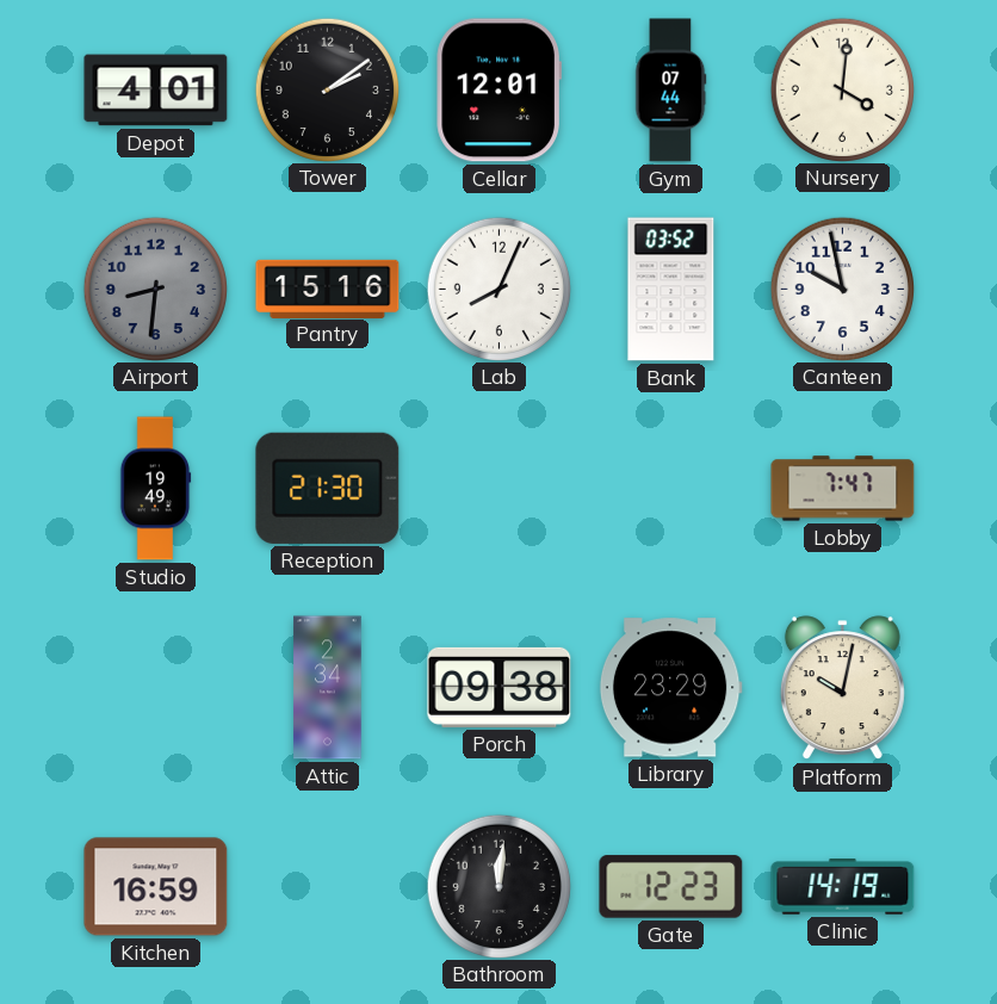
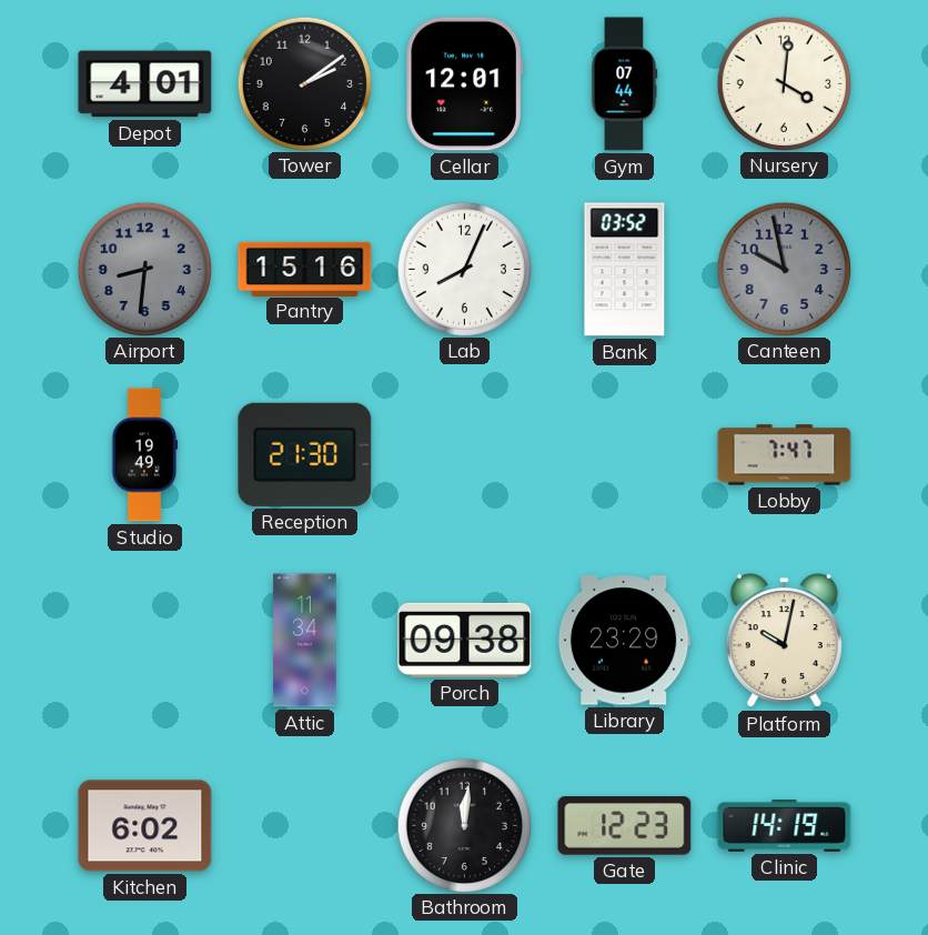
Canteen dial: white -> grey (784, 269)
Attic: 2:34 -> 11:34 (305, 641)
Kitchen: 16:59 -> 6:02 (145, 826)
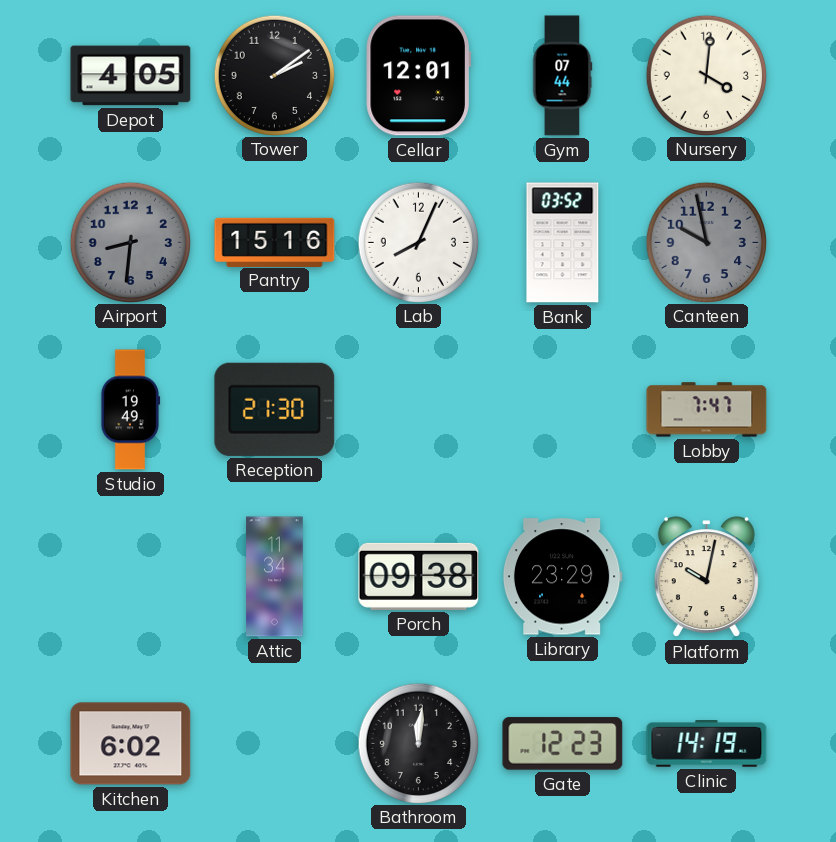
Depot: 4:01 -> 4:05 (131, 76)
